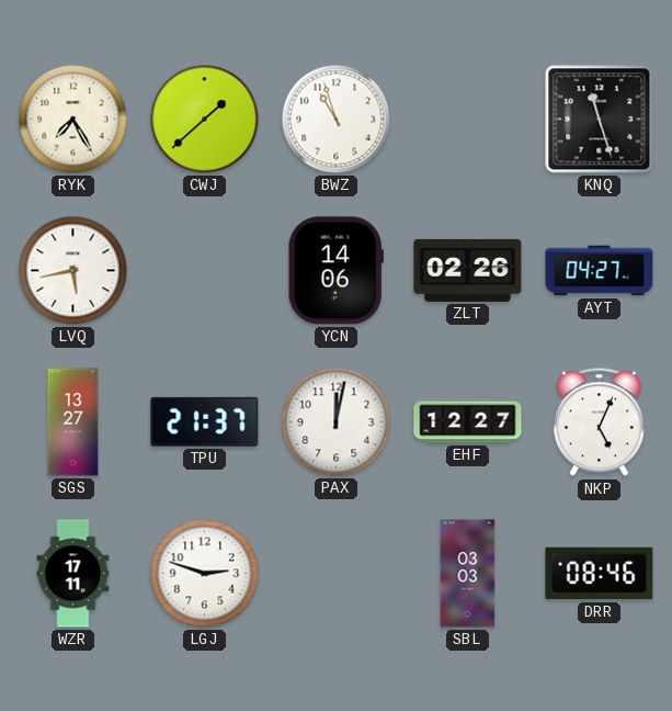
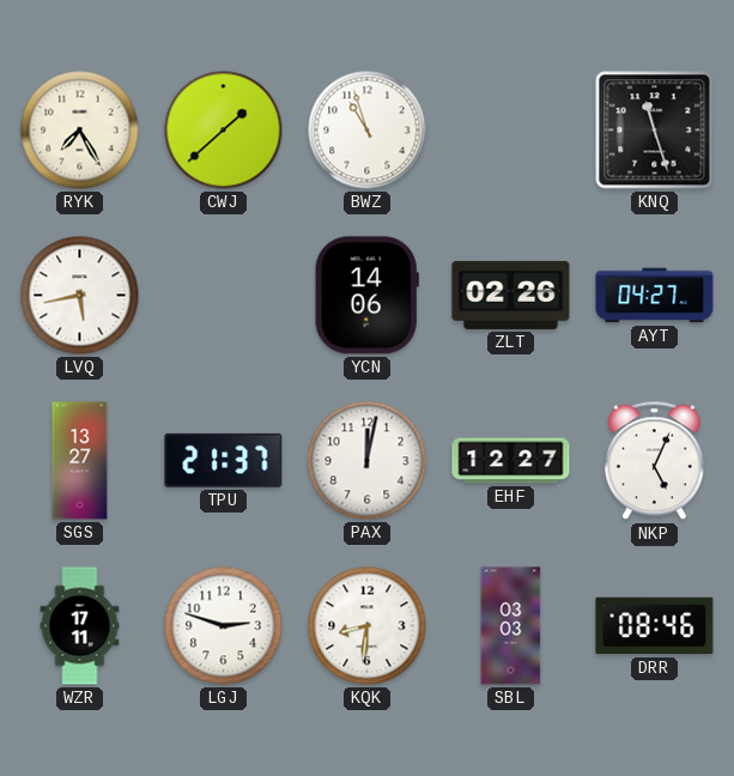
KQK: none -> 8:31 (368, 626)
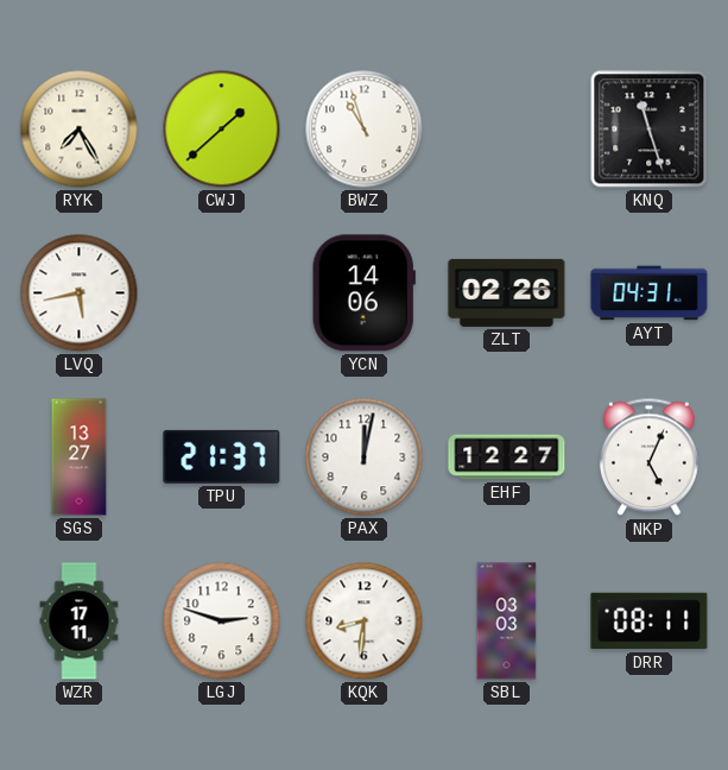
AYT: 04:27 -> 04:31 (650, 294)
DRR: 08:46 -> 08:11 (650, 621)
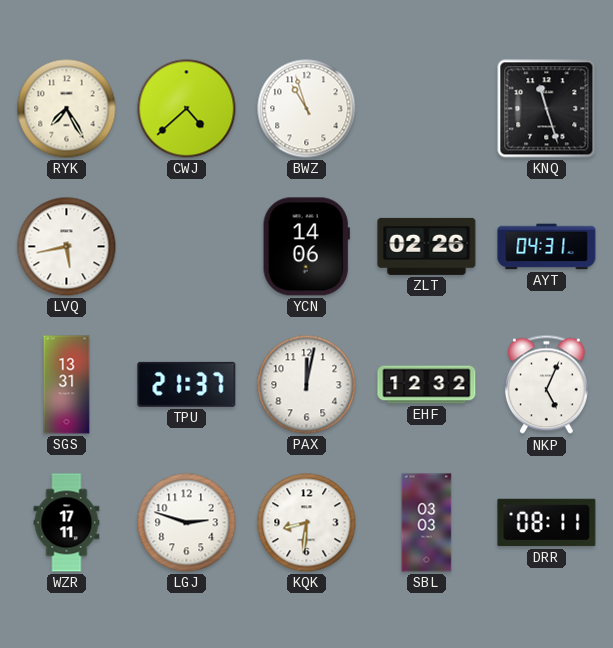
CWJ: 1:38 -> 4:38 (187, 109)
SGS: 13:27 -> 13:31 (67, 385)
EHF: 12:27 -> 12:32 (427, 385)
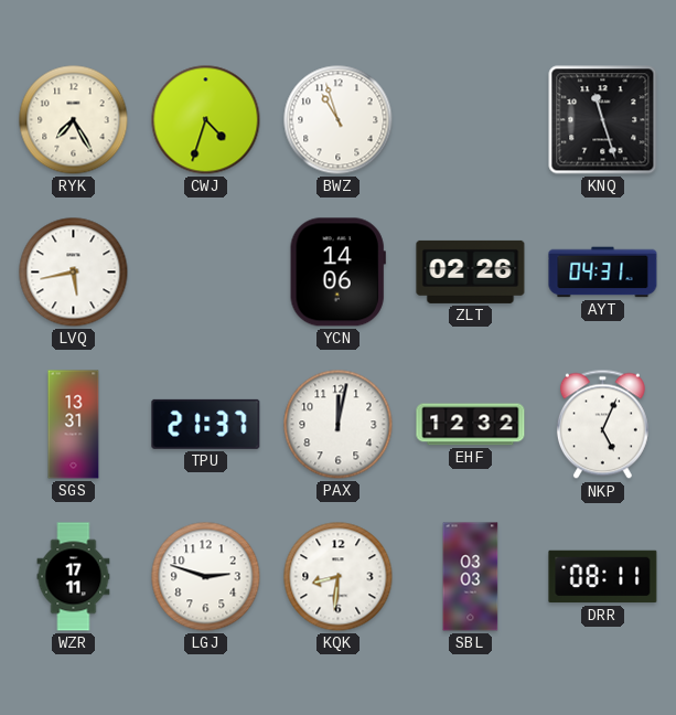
CWJ: 4:38 -> 4:33 (206, 120)
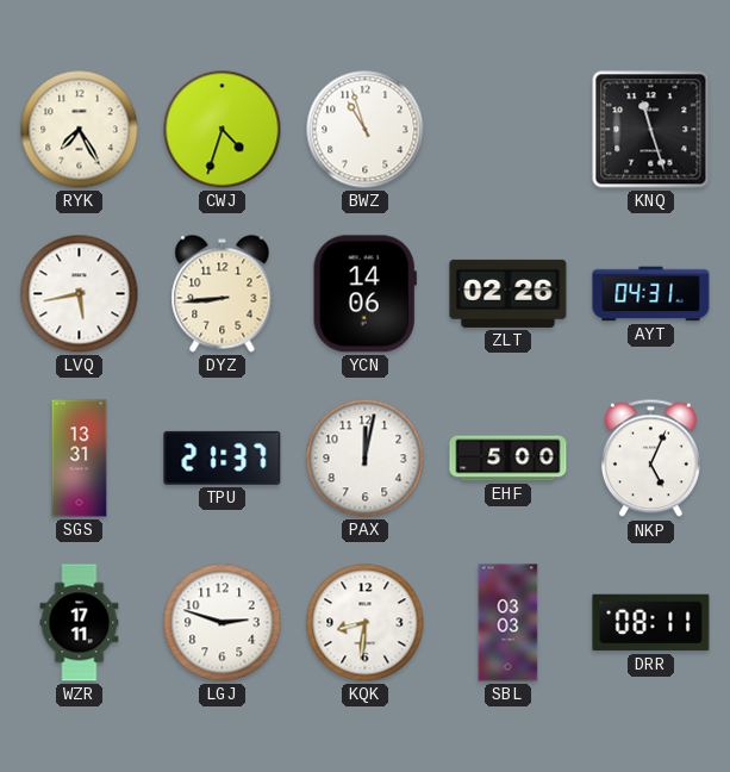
DYZ: none -> 8:44 (223, 294)
EHF: 12:32 -> 5:00 (508, 459)
